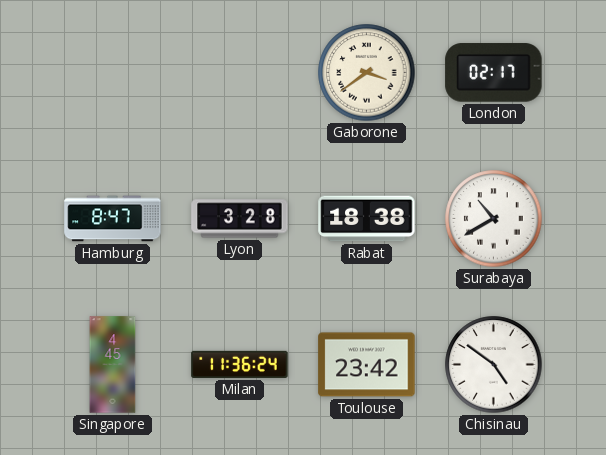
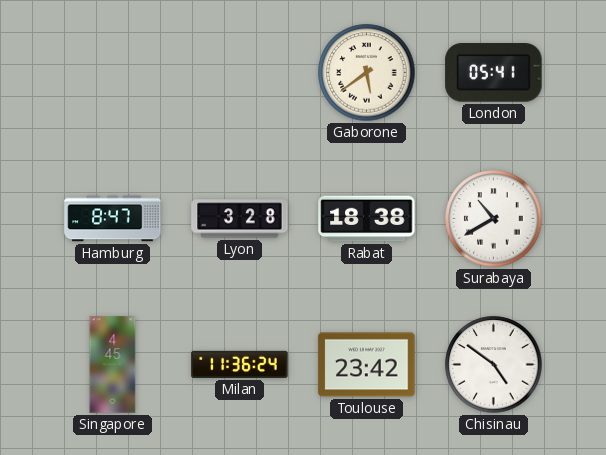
Gaborone: 3:39 -> 5:39 (367, 73)
London: 02:17 -> 05:41 (494, 73)
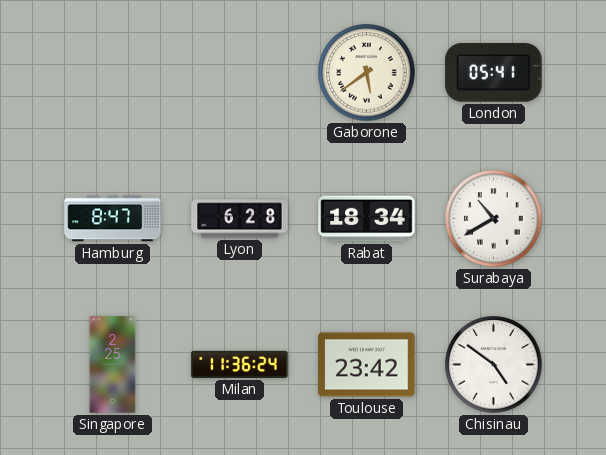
Lyon: 3:28 -> 6:28 (240, 219)
Rabat: 18:38 -> 18:34 (367, 219)
Singapore: 4:45 -> 2:25 (113, 365)
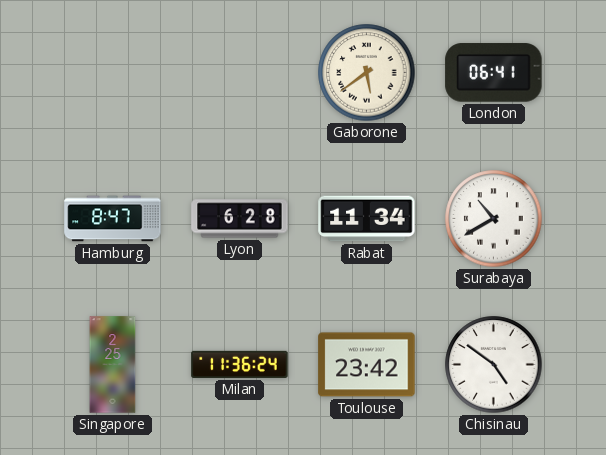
London: 05:41 -> 06:41 (494, 73)
Rabat: 18:34 -> 11:34 (367, 219)
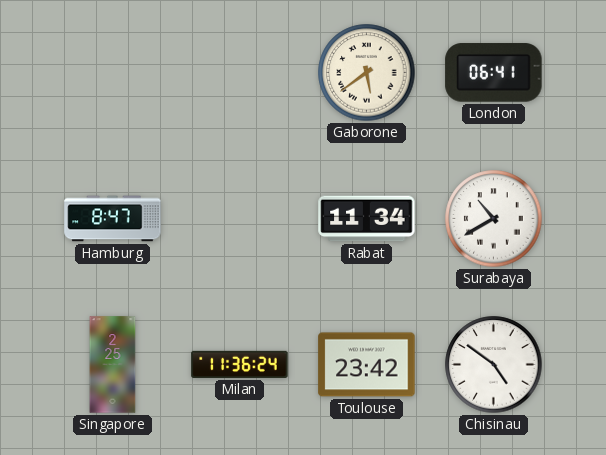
Lyon: 6:28 -> none (240, 219)
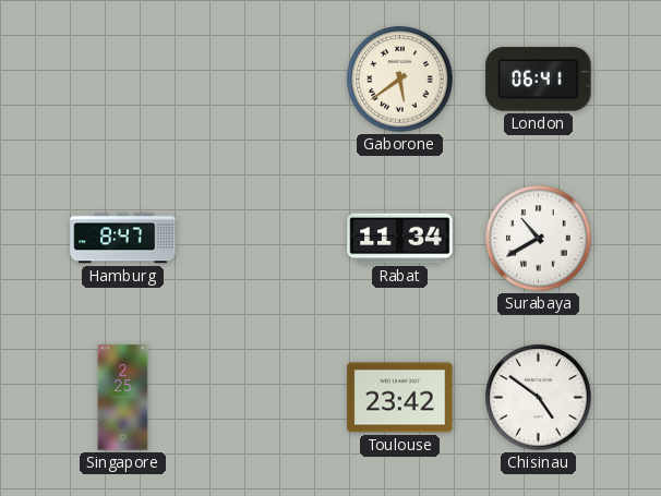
Milan: 11:36 -> none (240, 364)
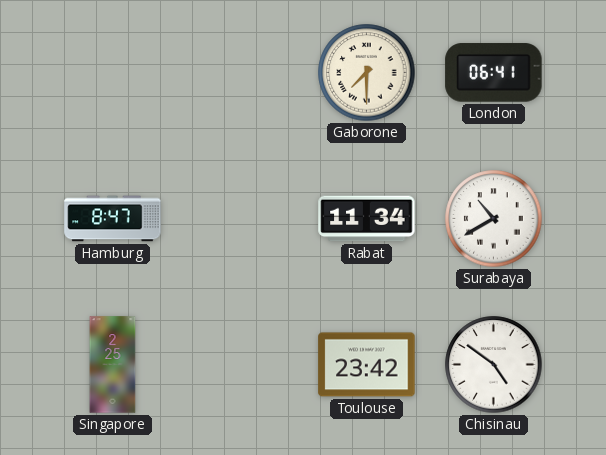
Gaborone: 5:39 -> 7:30 (367, 73)
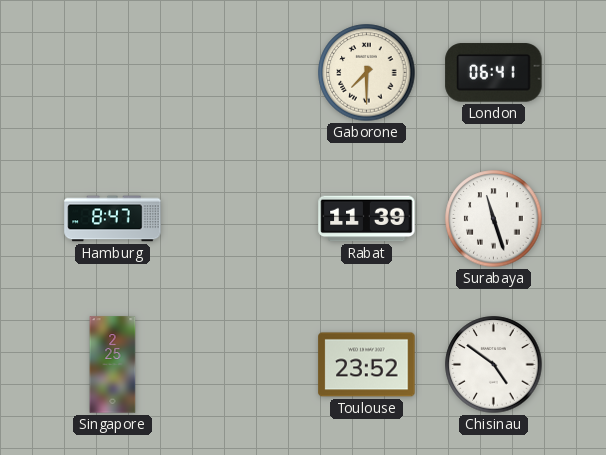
Rabat: 11:34 -> 11:39 (367, 219)
Surabaya: 10:40 -> 11:27 (494, 219)
Toulouse: 23:42 -> 23:52 (367, 365)
